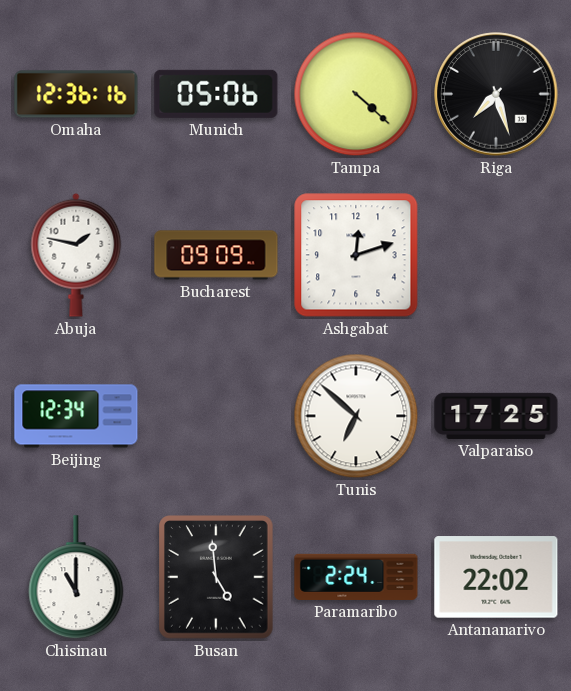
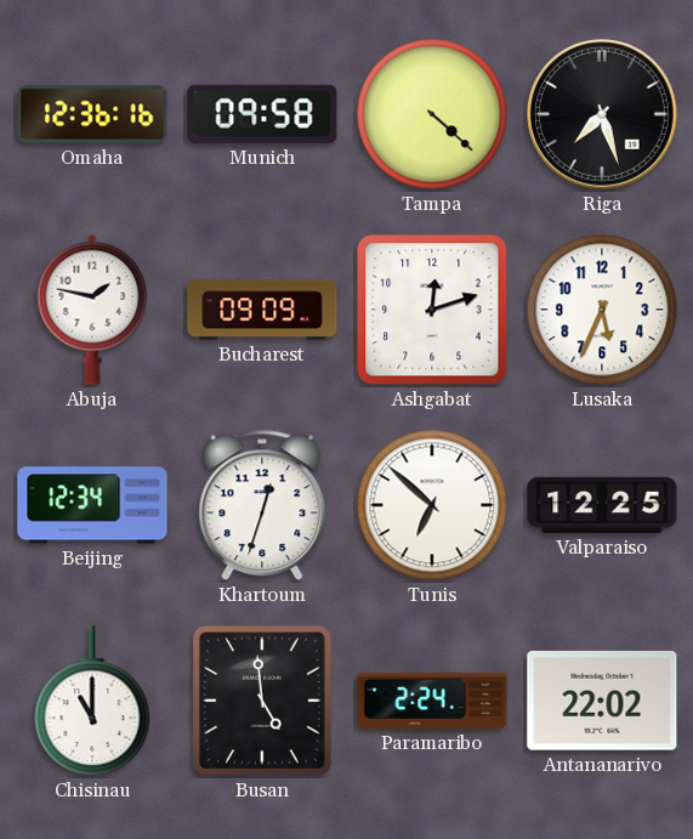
Munich: 05:06 -> 09:58 (262, 114)
Lusaka: none -> 5:34 (602, 310)
Khartoum: none -> 12:33 (262, 505)
Valparaiso: 17:25 -> 12:25 (602, 505)
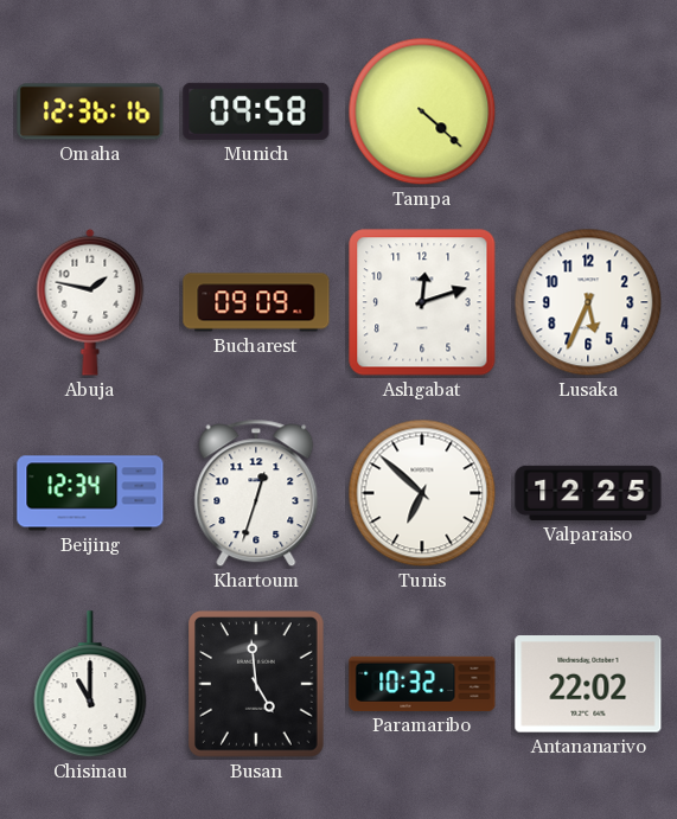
Riga: 7:27 -> none (602, 114)
Paramaribo: 2:24 -> 10:32 (422, 684)
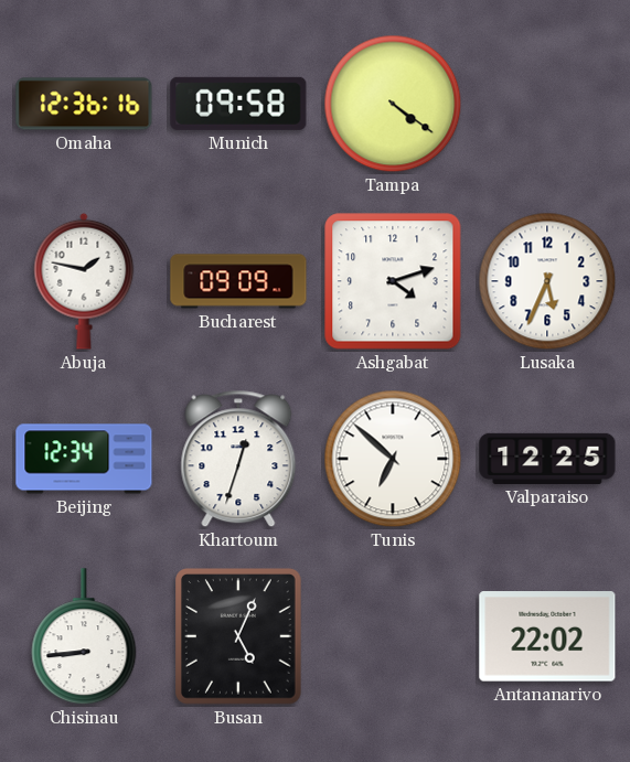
Tampa: 4:22 -> 4:21 (393, 104)
Ashgabat: 12:12 -> 4:12 (393, 281)
Chisinau: 11:00 -> 8:44 (84, 637)
Busan: 4:59 -> 5:04 (239, 636)
Paramaribo: 10:32 -> none (422, 684)
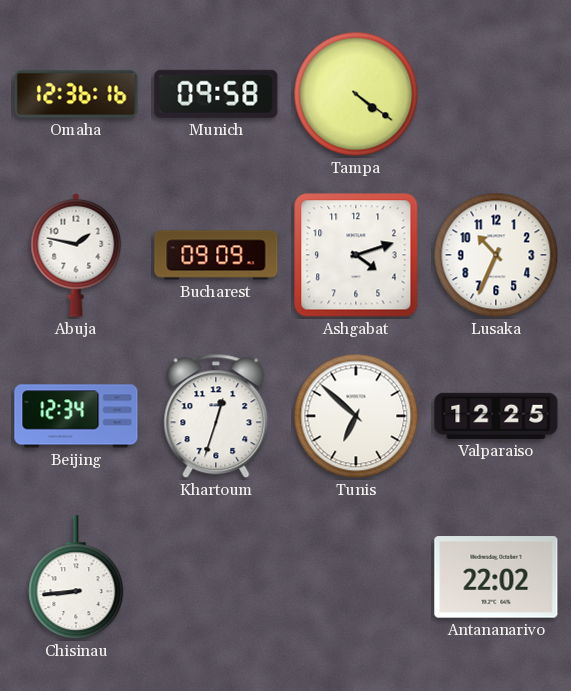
Lusaka: 5:34 -> 10:34 (496, 255)
Busan: 5:04 -> none (239, 636)
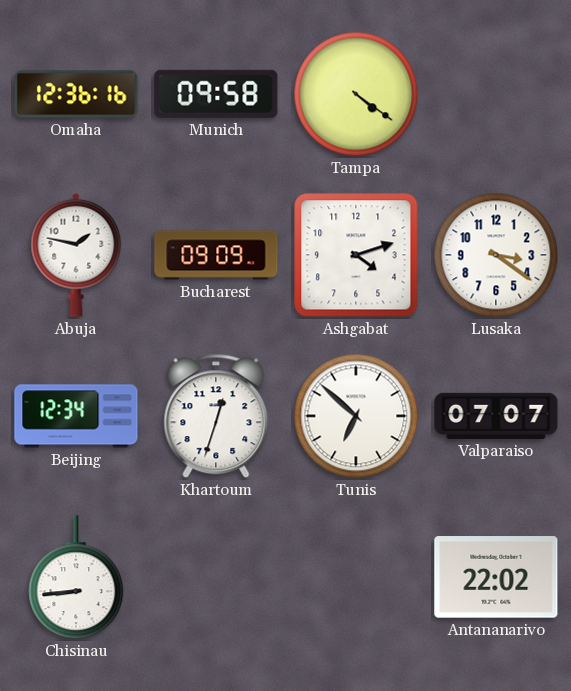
Lusaka: 10:34 -> 3:21 (496, 255)
Valparaiso: 12:25 -> 07:07 (496, 416)
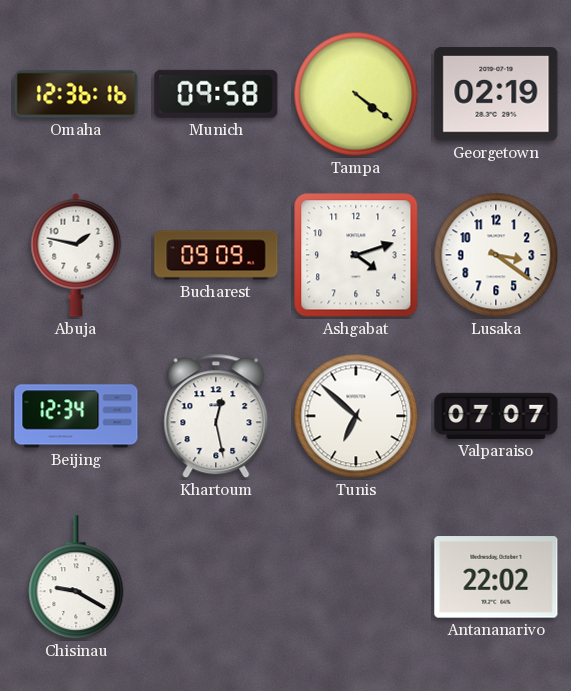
Georgetown: none -> 02:19 (496, 94)
Khartoum: 12:33 -> 12:28 (216, 416)
Chisinau: 8:44 -> 9:20 (76, 578)
